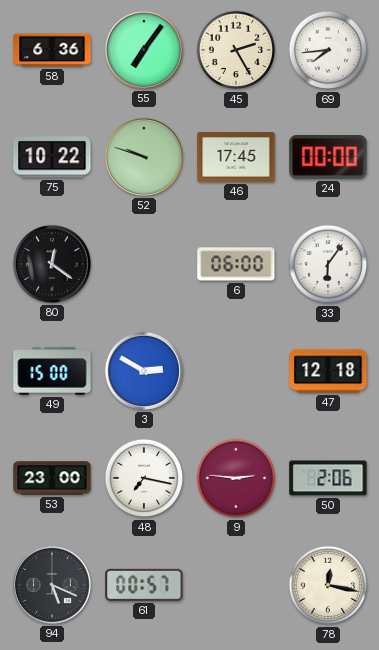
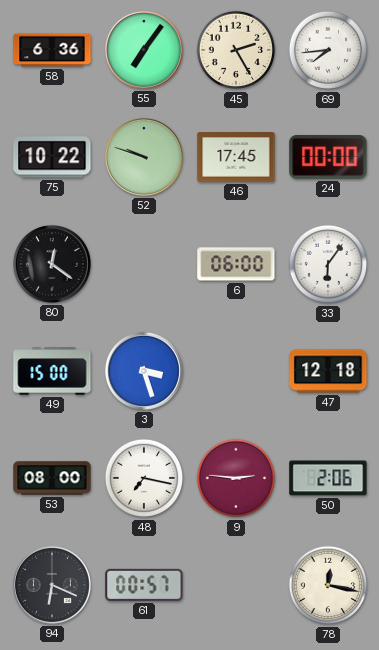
3: 2:50 -> 3:27 (144, 371)
53: 23:00 -> 08:00 (52, 478)
94: 5:19 -> 6:19 (52, 585)
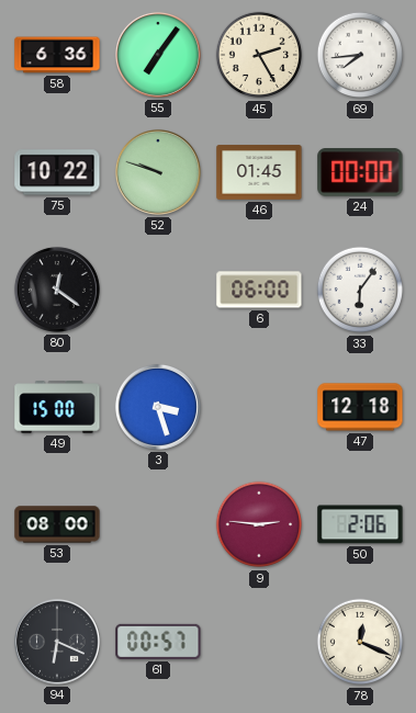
46: 17:45 -> 01:45 (259, 172)
48: 7:17 -> none (144, 478)
78: 12:17 -> 12:19 (360, 642)
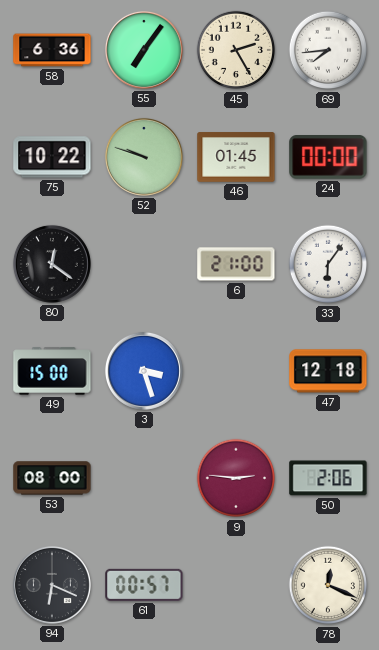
6: 06:00 -> 21:00 (236, 264)
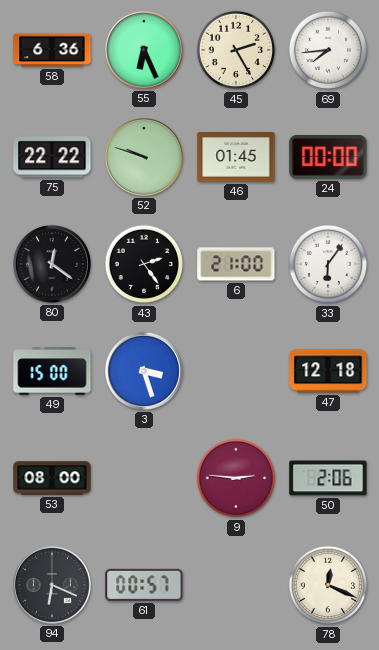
55: 7:06 -> 6:26 (144, 50)
75: 10:22 -> 22:22 (52, 157)
43: none -> 2:24 (144, 264)
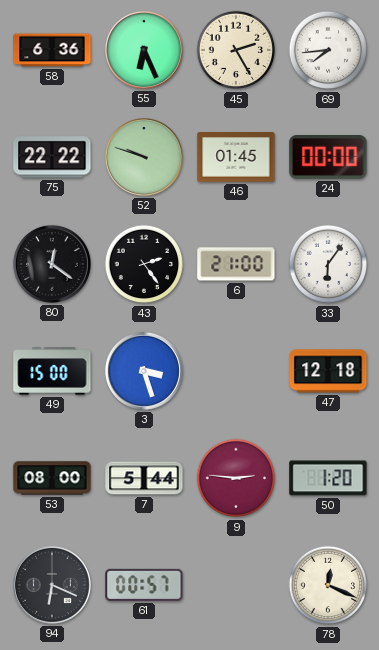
7: none -> 5:44 (144, 478)
50: 2:06 -> 1:20 (328, 478)
